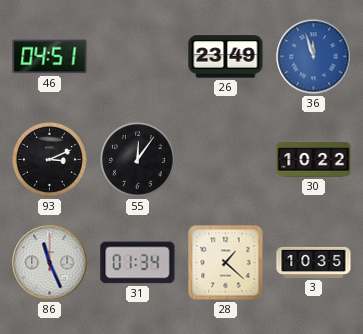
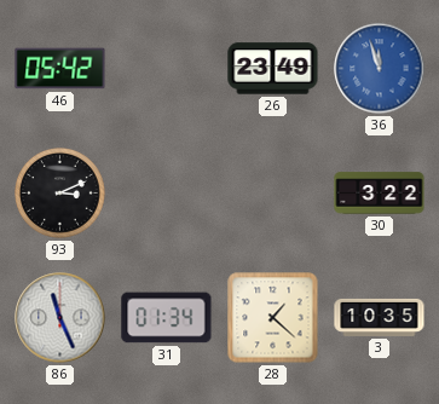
46: 04:51 -> 05:42 (60, 69)
55: 12:06 -> none (138, 160)
30: 10:22 -> 3:22 (380, 194)
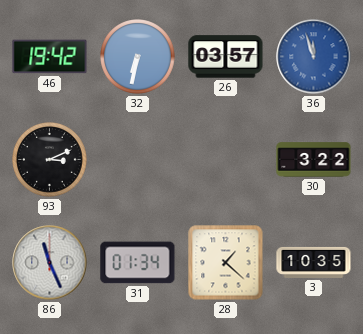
46: 05:42 -> 19:42 (50, 57)
32: none -> 6:32 (138, 57)
26: 23:49 -> 03:57 (226, 57)
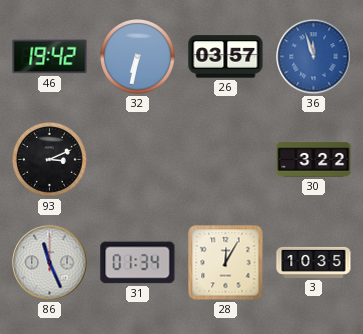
28: 1:22 -> 12:05 (226, 263)
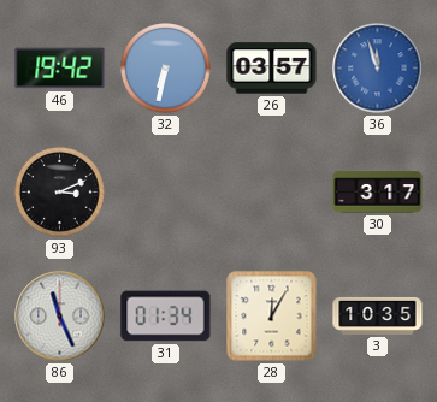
30: 3:22 -> 3:17 (378, 193)
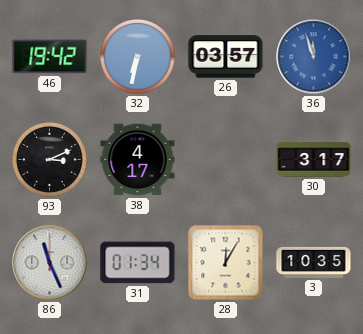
38: none -> 4:17 (138, 160)
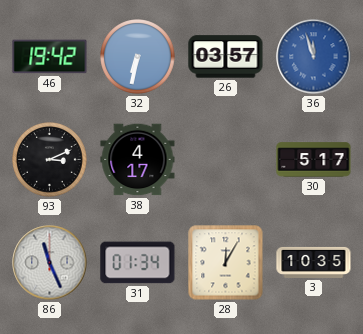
30: 3:17 -> 5:17 (314, 160)
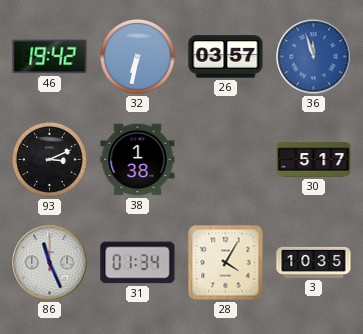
38: 4:17 -> 1:38 (138, 160)
28: 12:05 -> 4:05 (226, 263)
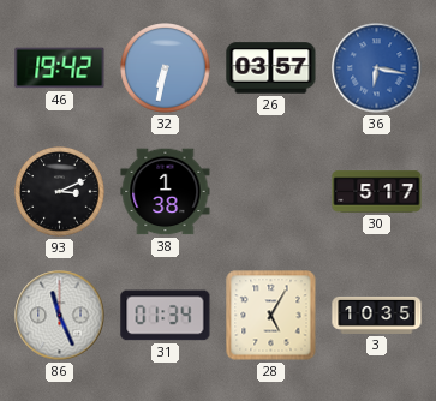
36: 11:57 -> 6:17 (377, 68)
28: 4:05 -> 5:05 (271, 316)
